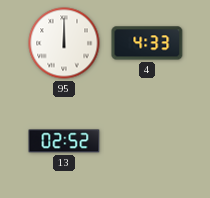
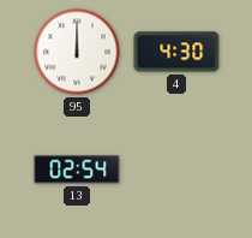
4: 4:33 -> 4:30 (176, 52)
13: 02:52 -> 02:54 (77, 169)
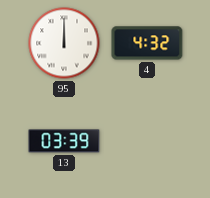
4: 4:30 -> 4:32 (147, 43)
13: 02:54 -> 03:39 (64, 141)
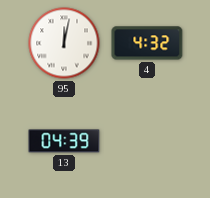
95: 12:00 -> 12:02 (64, 43)
13: 03:39 -> 04:39 (64, 141)
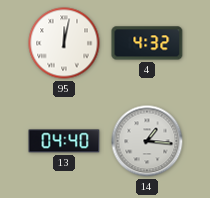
13: 04:39 -> 04:40 (64, 141)
14: none -> 1:16 (147, 141)
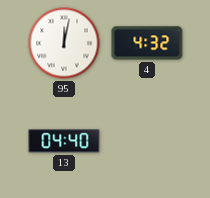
14: 1:16 -> none (147, 141)
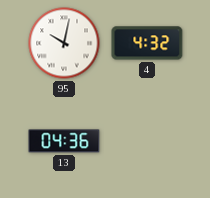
95: 12:02 -> 10:02 (64, 43)
13: 04:40 -> 04:36 (64, 141)
